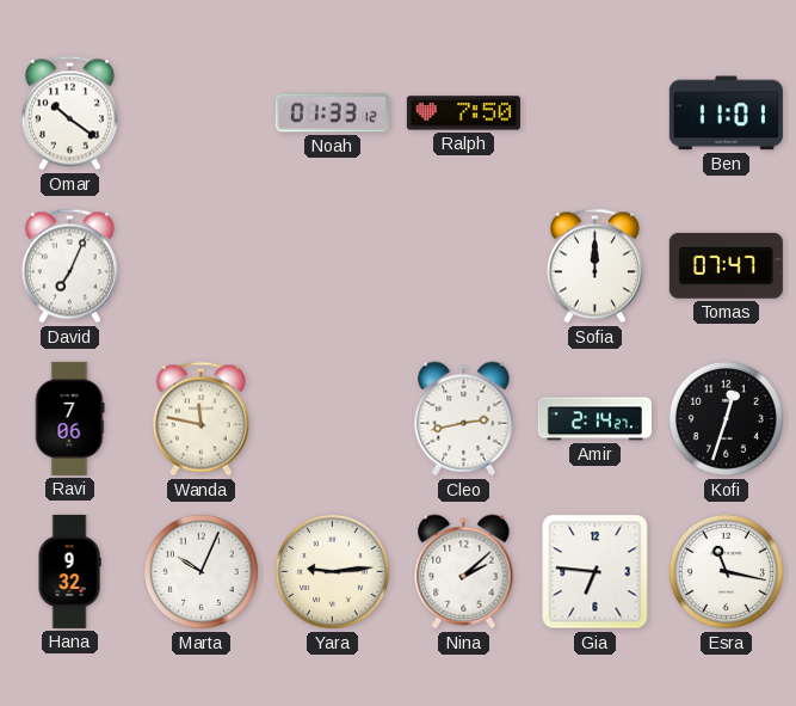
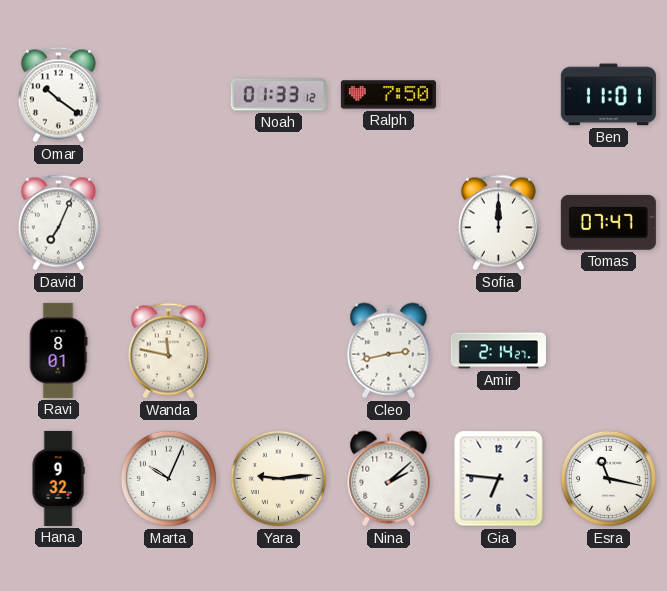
Ravi: 7:06 -> 8:01 (58, 350)
Kofi: 12:33 -> none (726, 418)
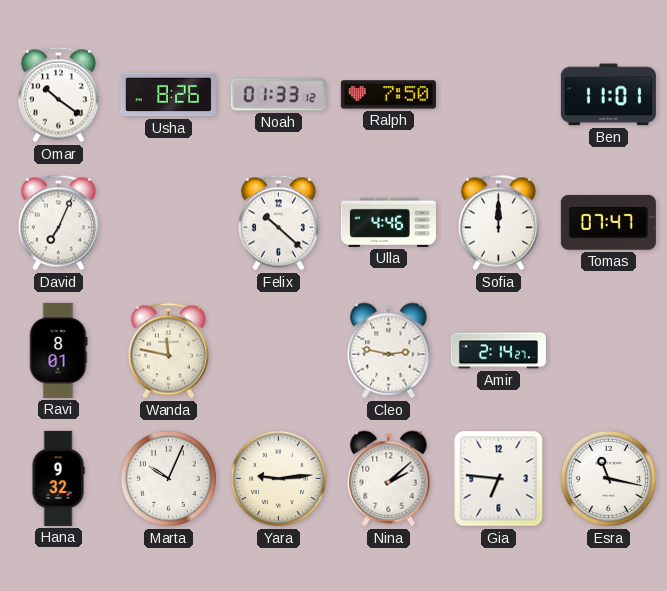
Usha: none -> 8:26 (168, 95)
Felix: none -> 10:22 (278, 223)
Ulla: none -> 4:46 (388, 222)
Cleo: 2:43 -> 2:47 (389, 351)
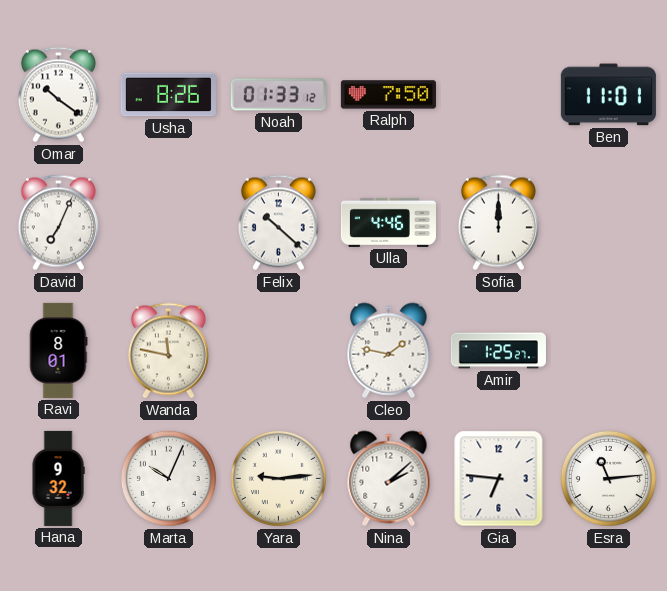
Tomas: 07:47 -> none (608, 222)
Cleo: 2:47 -> 1:47 (389, 351)
Amir: 2:14 -> 1:25 (498, 351)
Esra: 11:17 -> 11:14 (608, 478)
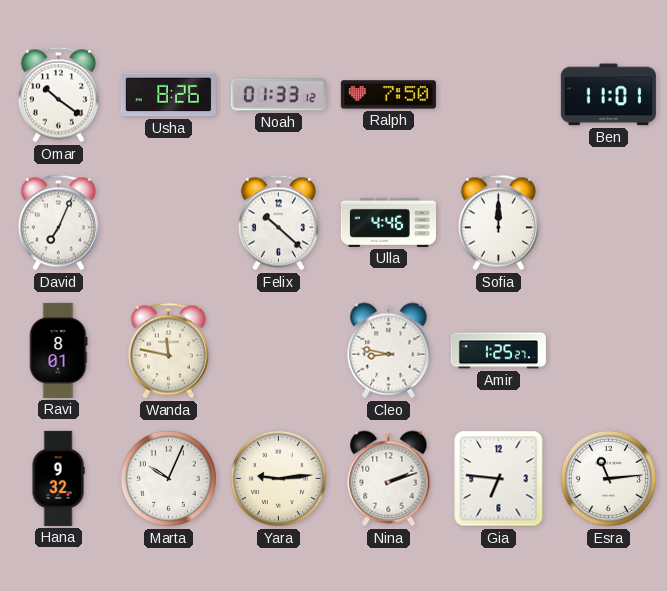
Cleo: 1:47 -> 8:47 (389, 351)
Nina: 2:08 -> 2:12 (389, 479)
